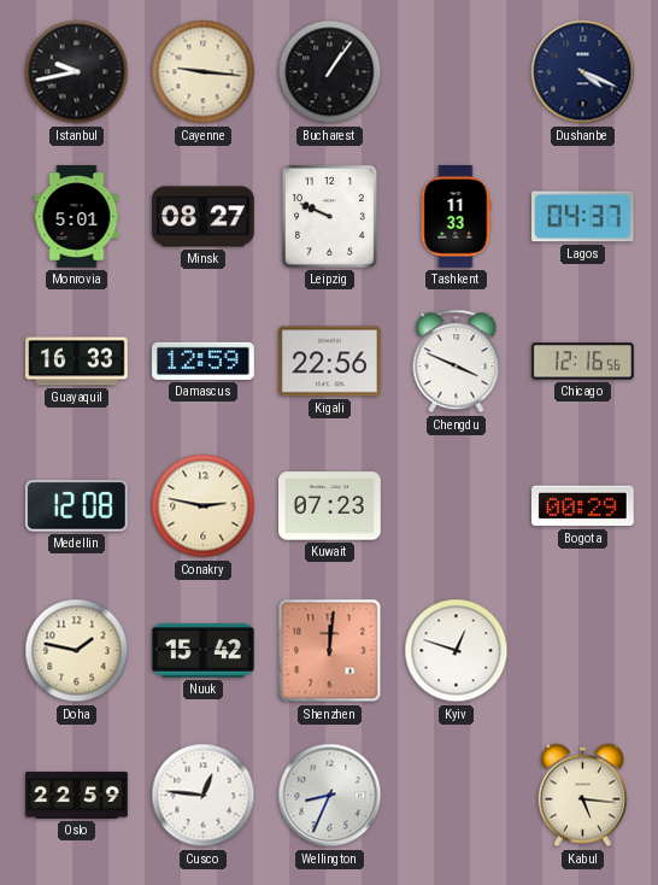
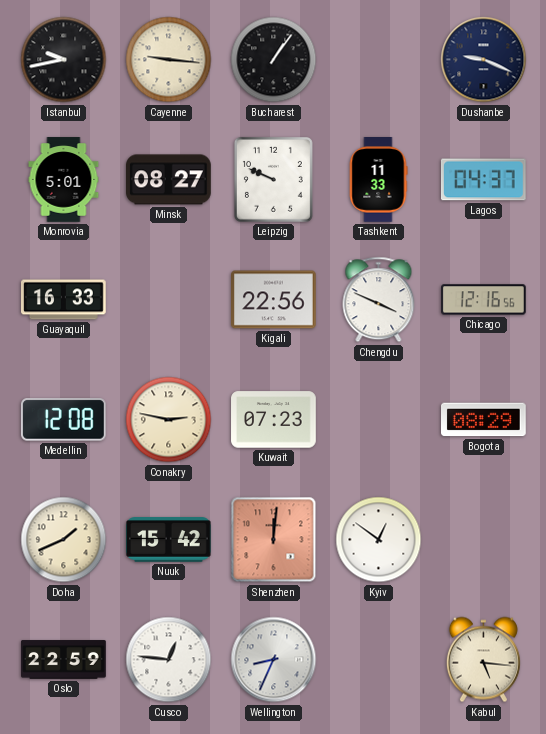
Dushanbe: 4:19 -> 9:19 (484, 60)
Damascus: 12:59 -> none (204, 361)
Bogota: 00:29 -> 08:29 (484, 420)
Doha: 1:47 -> 1:41 (64, 540)
Kyiv: 12:48 -> 12:51 (379, 540)
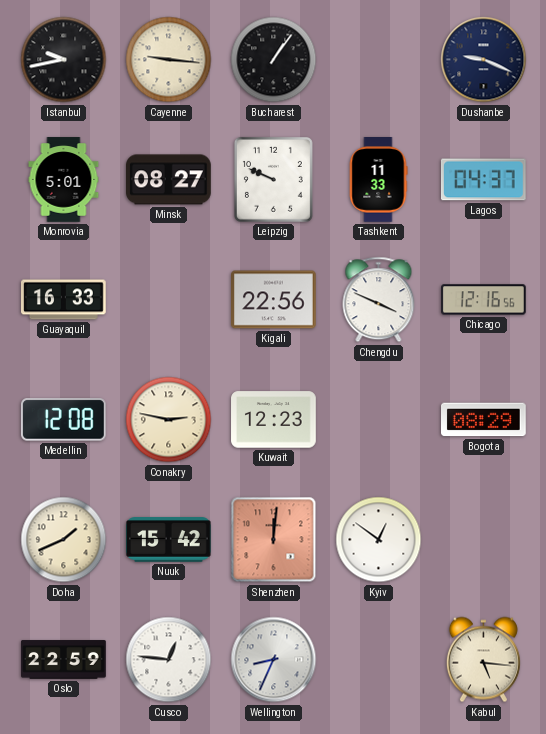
Kuwait: 07:23 -> 12:23 (274, 420)
